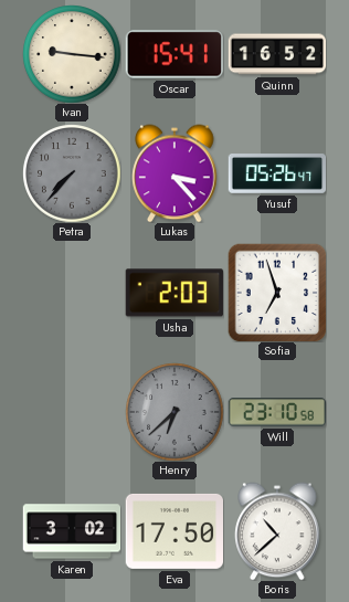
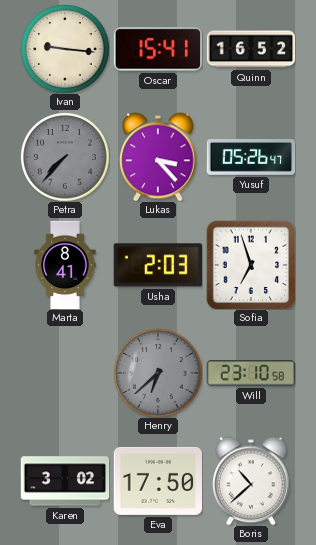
Marta: none -> 8:41 (65, 265)
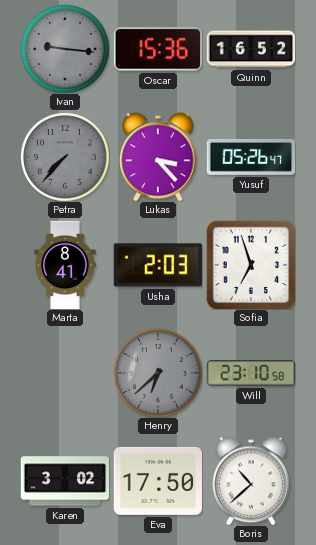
Ivan dial: cream -> grey (65, 49)
Oscar: 15:41 -> 15:36 (157, 49)
